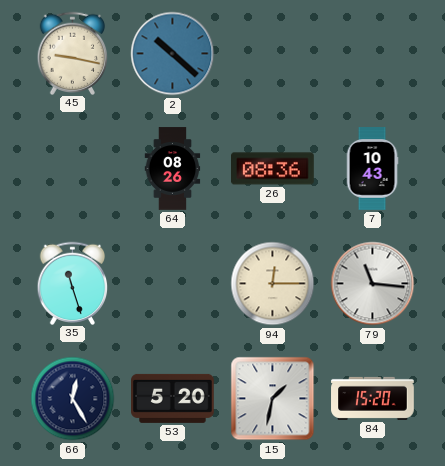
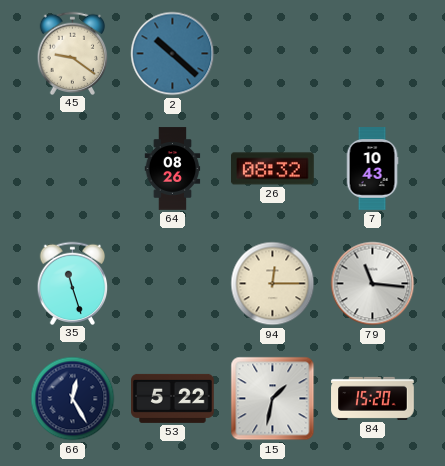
45: 9:17 -> 9:21 (73, 53)
26: 08:36 -> 08:32 (273, 169)
53: 5:20 -> 5:22 (173, 398)
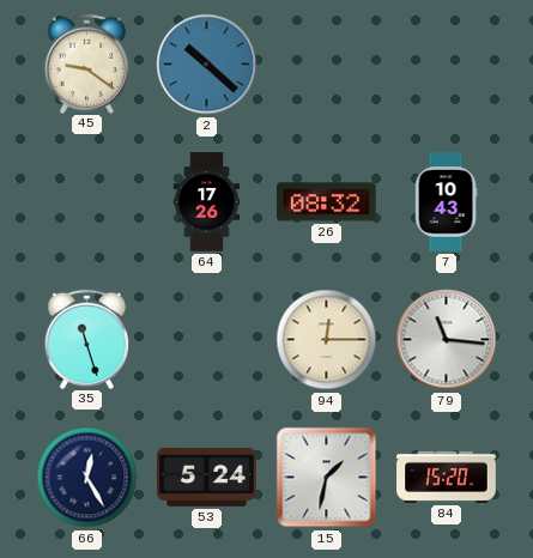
64: 08:26 -> 17:26 (207, 202)
53: 5:22 -> 5:24 (207, 477)
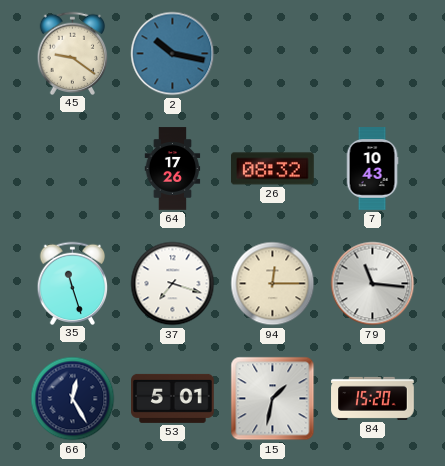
2: 10:22 -> 10:17 (173, 54)
37: none -> 7:18 (173, 284)
53: 5:24 -> 5:01 (173, 398)
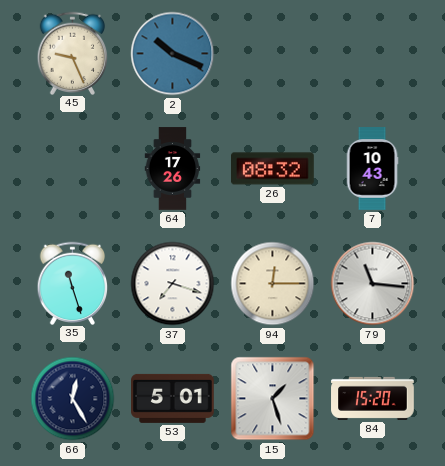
45: 9:21 -> 9:26 (73, 53)
2: 10:17 -> 10:19 (173, 54)
15: 1:32 -> 1:27 (273, 399)
